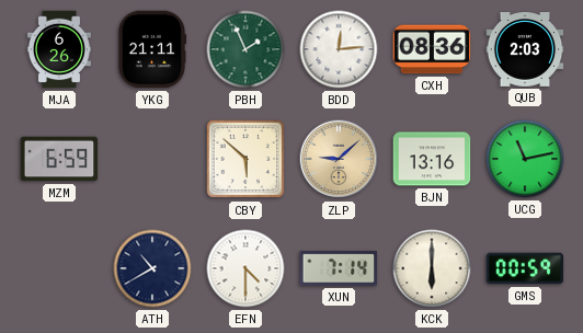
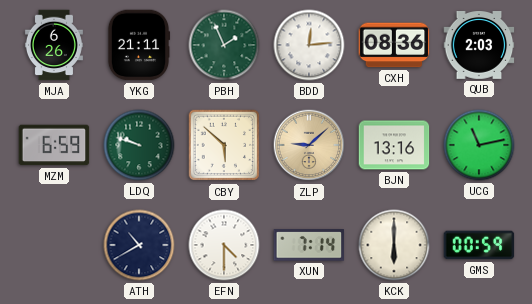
LDQ: none -> 9:48 (139, 145)
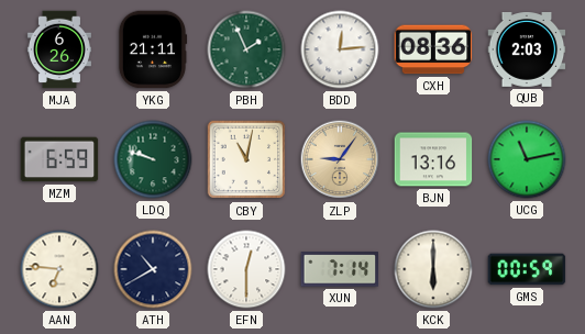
CBY: 5:52 -> 11:02 (246, 159)
ZLP: 9:08 -> 9:06 (340, 159)
AAN: none -> 6:46 (59, 269)
EFN: 4:30 -> 12:30 (246, 269)
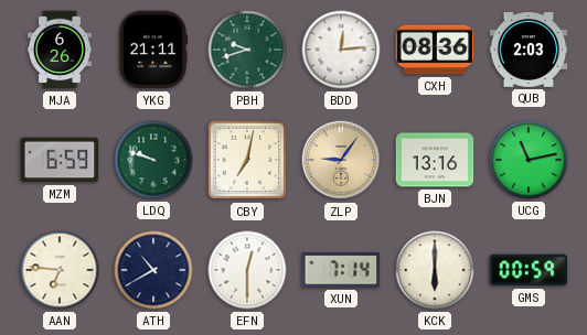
PBH: 1:56 -> 9:42 (247, 50)
CBY: 11:02 -> 7:02 (247, 160)
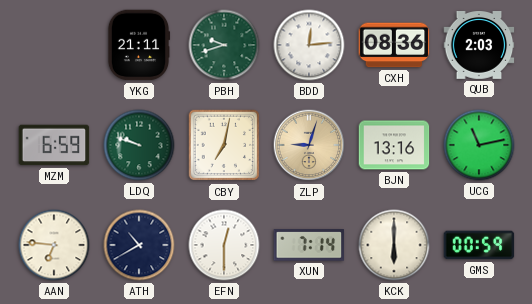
MJA: 6:26 -> none (60, 50)
ZLP: 9:06 -> 9:03 (309, 145)
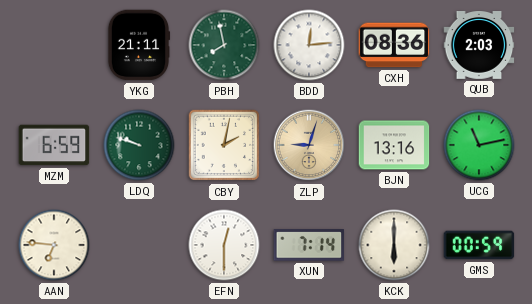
PBH: 9:42 -> 7:58 (224, 45)
CBY: 7:02 -> 2:02 (224, 145)
ATH: 10:40 -> none (139, 245)
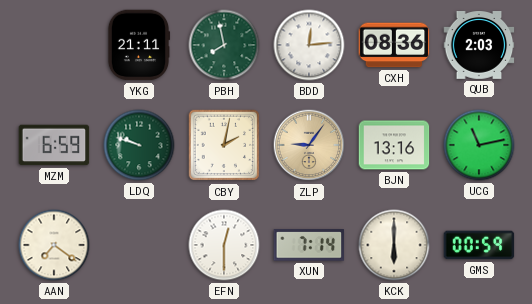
ZLP: 9:03 -> 9:06 (309, 145)
AAN: 6:46 -> 7:21 (54, 245)
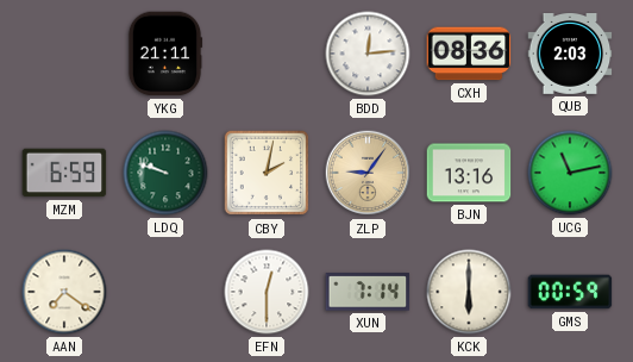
PBH: 7:58 -> none (224, 45)
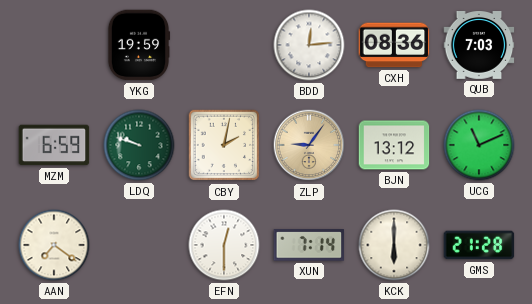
YKG: 21:11 -> 19:59 (139, 45)
QUB: 2:03 -> 7:03 (479, 46)
BJN: 13:16 -> 13:12 (394, 145)
UCG: 11:13 -> 11:11 (479, 145)
GMS: 00:59 -> 21:28 (479, 245)
